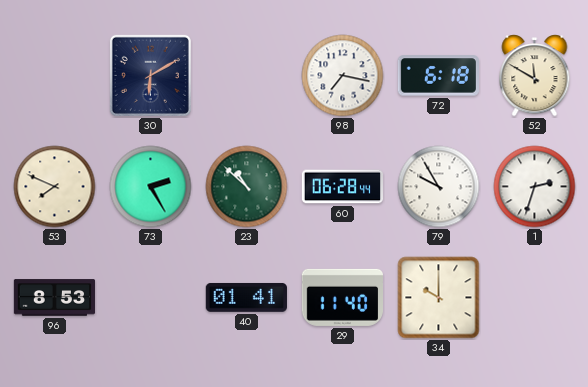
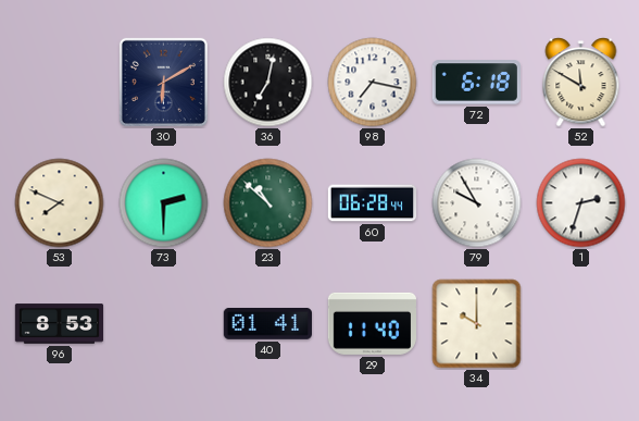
36: none -> 7:02 (268, 83)
73: 2:25 -> 2:30 (164, 203)
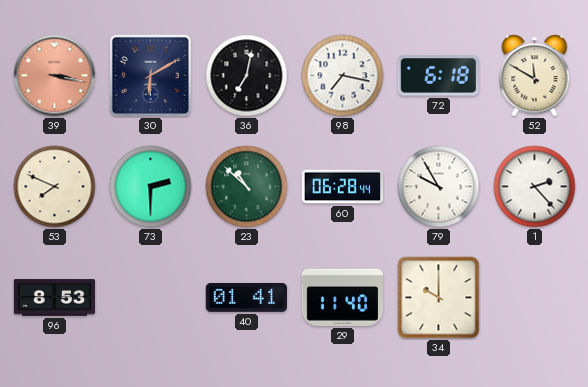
39: none -> 3:17 (55, 76)
1: 2:33 -> 2:23 (535, 187)
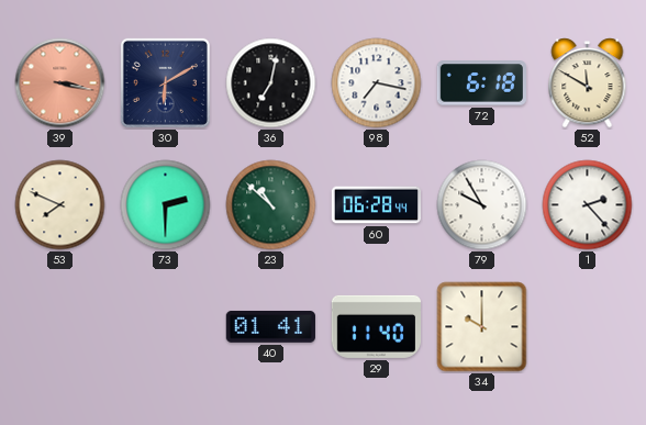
96: 8:53 -> none (55, 298)
